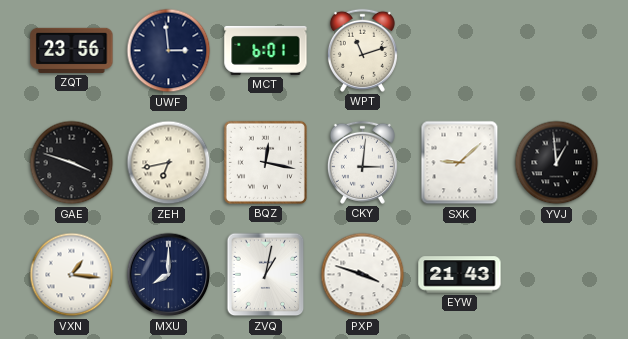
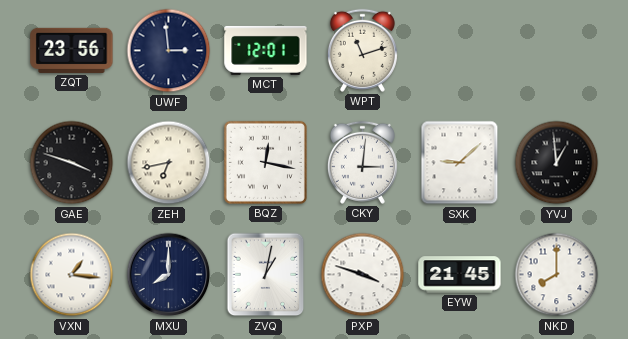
MCT: 6:01 -> 12:01 (266, 50)
EYW: 21:43 -> 21:45 (460, 275)
NKD: none -> 8:00 (557, 275)
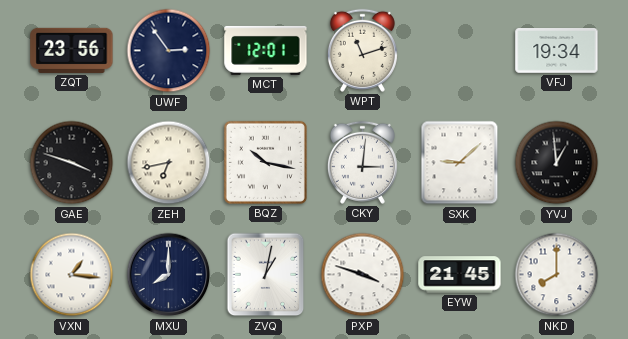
UWF: 2:59 -> 2:54 (169, 51)
VFJ: none -> 19:34 (557, 51)
BQZ: 12:17 -> 10:17 (265, 162)
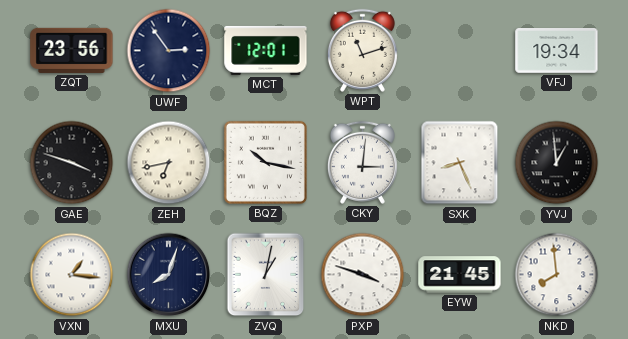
SXK: 9:08 -> 8:26 (460, 163)
MXU: 8:00 -> 8:03 (169, 275)
NKD: 8:00 -> 7:59 (557, 275)
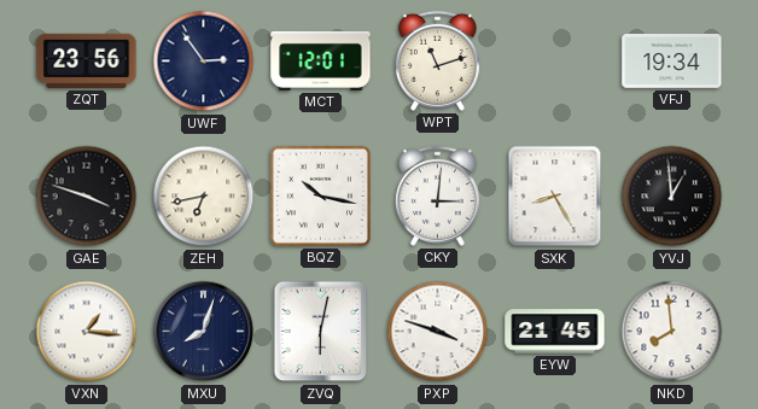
SXK: 8:26 -> 8:25 (555, 197)
ZVQ: 1:02 -> 6:02 (321, 332)
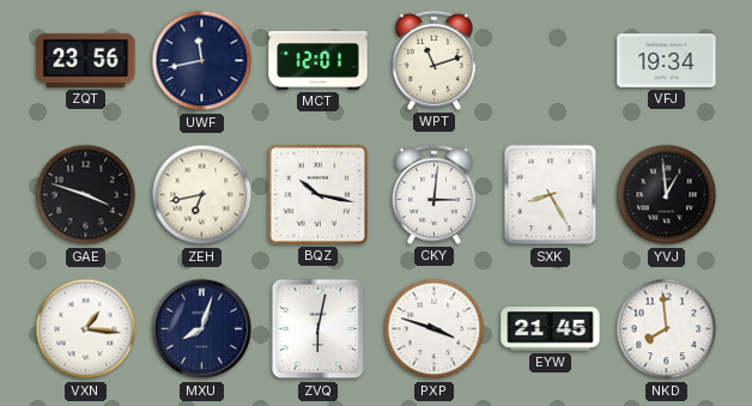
UWF: 2:54 -> 11:43 (202, 61)
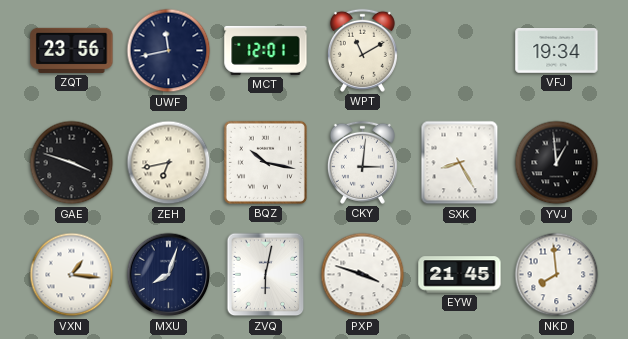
WPT: 11:12 -> 11:10 (362, 50)
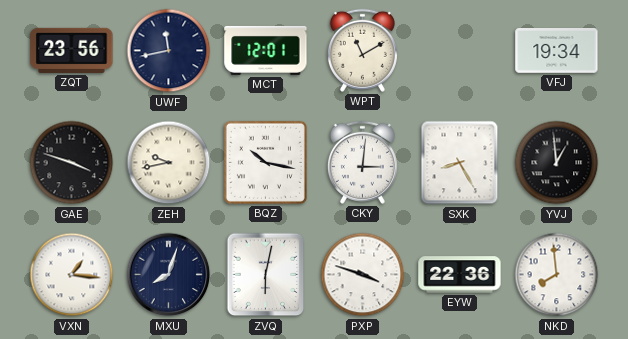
ZEH: 6:43 -> 9:43 (169, 163)
EYW: 21:45 -> 22:36 (460, 275)
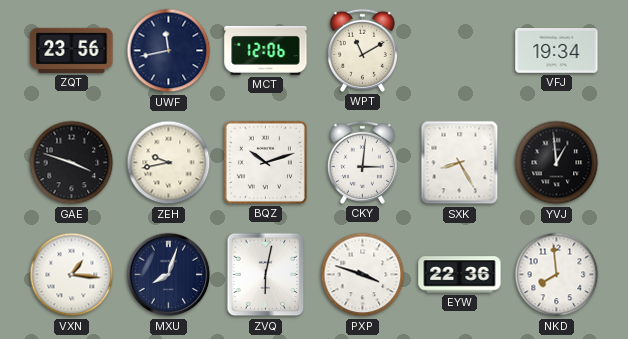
MCT: 12:01 -> 12:06 (266, 50)
BQZ: 10:17 -> 10:12 (265, 162)
